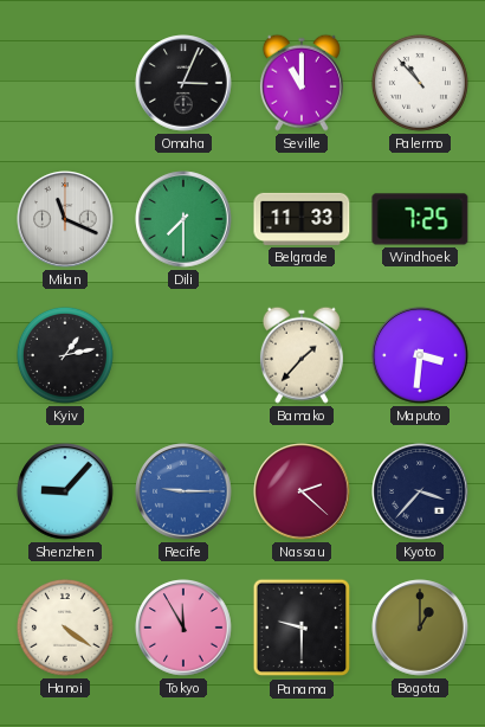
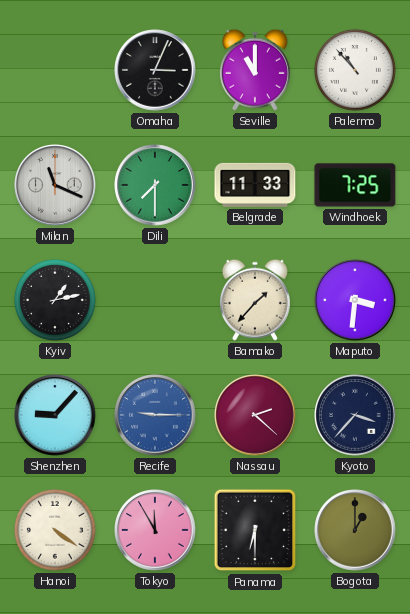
Panama: 9:30 -> 6:30 (255, 530)
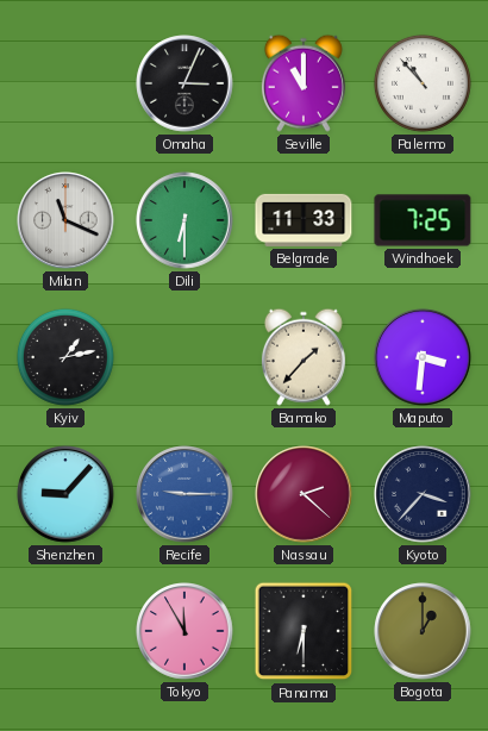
Dili: 7:30 -> 6:30 (184, 220)
Hanoi: 4:21 -> none (55, 530)
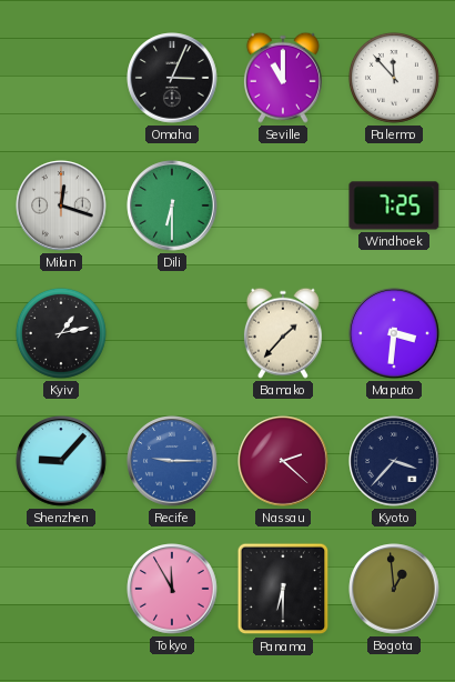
Palermo: 10:53 -> 11:53 (394, 78)
Milan: 11:19 -> 12:18 (61, 205)
Belgrade: 11:33 -> none (304, 220)
Bogota: 1:00 -> 12:59 (394, 589)
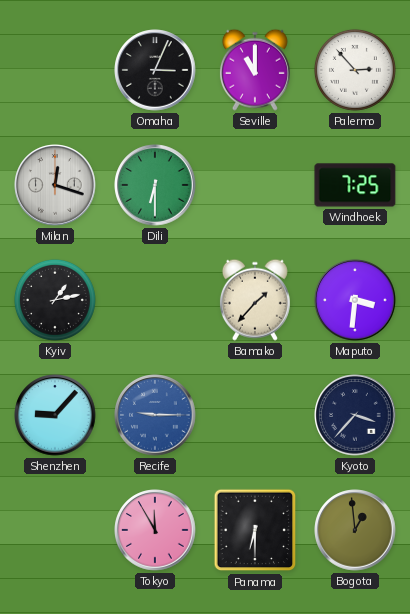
Palermo: 11:53 -> 2:53 (355, 70)
Nassau: 2:22 -> none (283, 461)
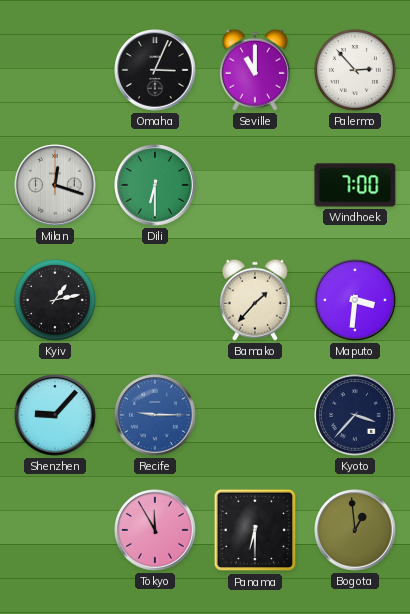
Windhoek: 7:25 -> 7:00 (355, 185)
